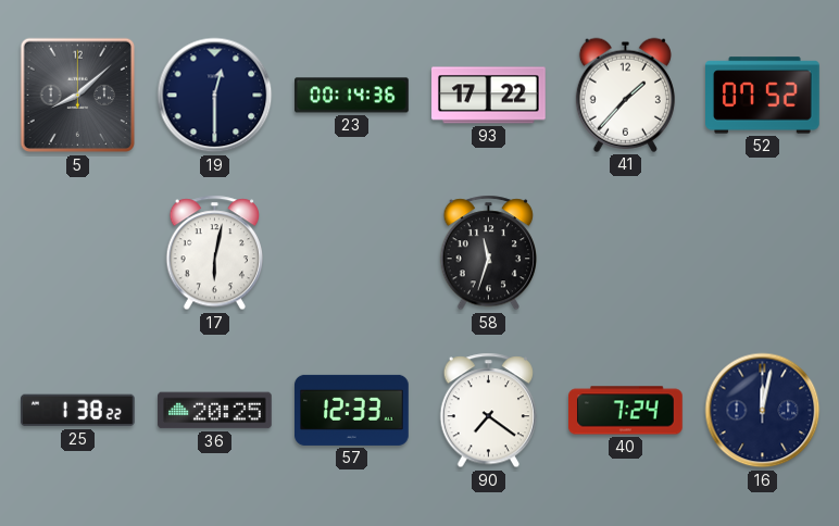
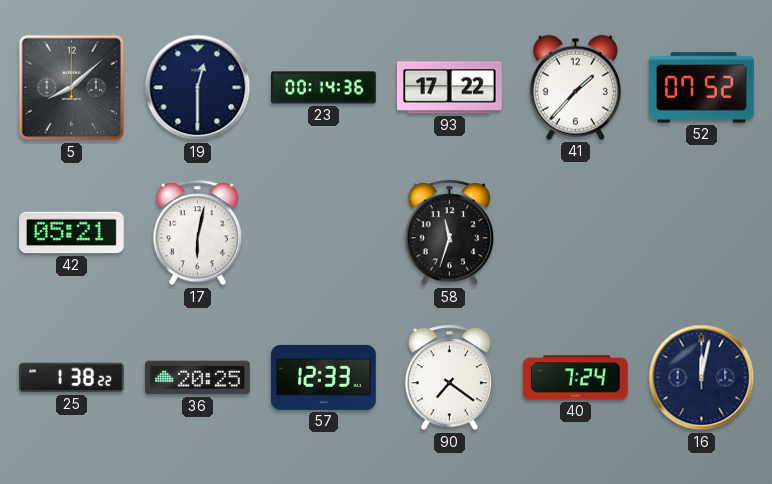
42: none -> 05:21 (72, 233)
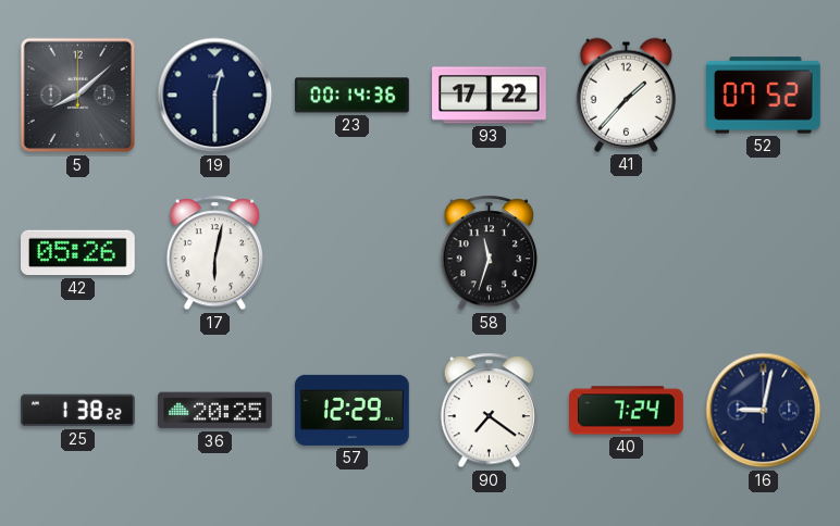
42: 05:21 -> 05:26 (78, 253)
57: 12:33 -> 12:29 (353, 410)
16: 12:02 -> 9:02 (764, 411)
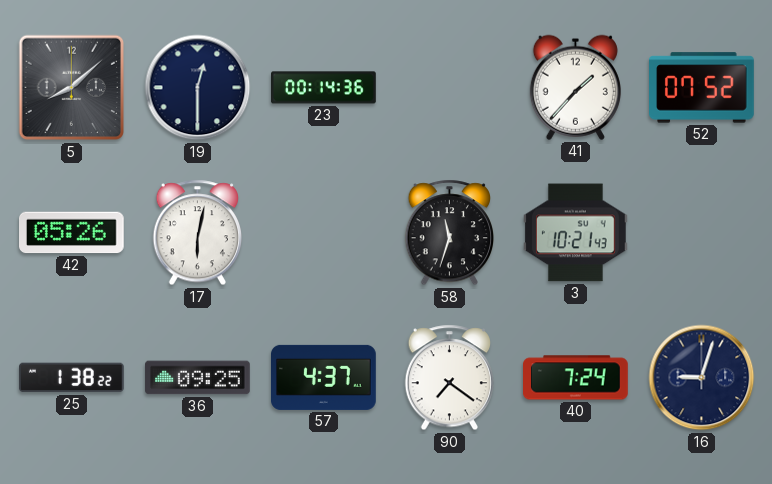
93: 17:22 -> none (490, 96)
3: none -> 10:21 (576, 233)
36: 20:25 -> 09:25 (198, 378)
57: 12:29 -> 4:37 (324, 377)
16: 9:02 -> 9:03 (702, 378)
